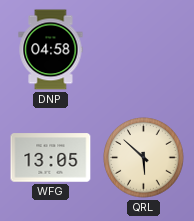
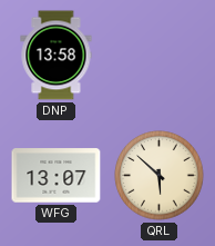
DNP: 04:58 -> 13:58 (57, 56)
WFG: 13:05 -> 13:07 (57, 176)
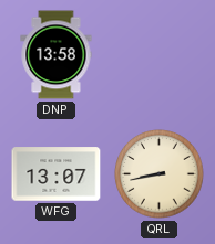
QRL: 5:52 -> 8:43 (160, 174)
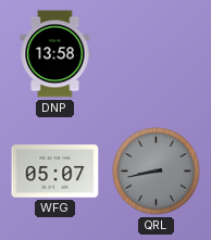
WFG: 13:07 -> 05:07 (55, 172)
QRL dial: cream -> grey (157, 172)
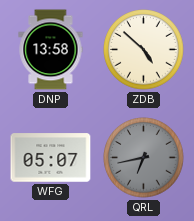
ZDB: none -> 4:52 (144, 50)
QRL: 8:43 -> 6:43 (144, 158)
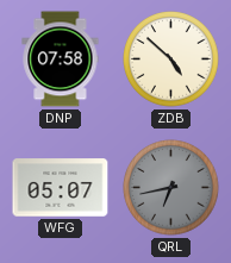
DNP: 13:58 -> 07:58 (61, 60)
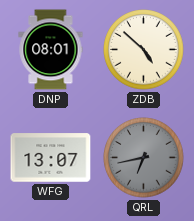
DNP: 07:58 -> 08:01 (51, 50)
WFG: 05:07 -> 13:07 (51, 158)
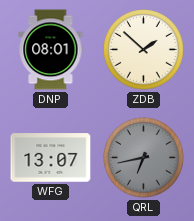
ZDB: 4:52 -> 1:52 (144, 50)
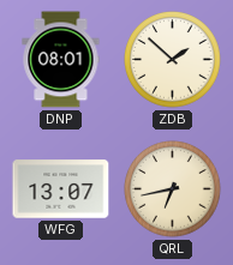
QRL dial: grey -> cream (173, 189)
